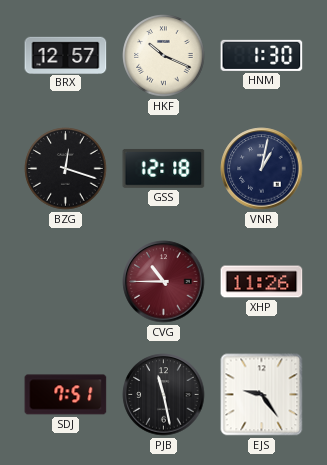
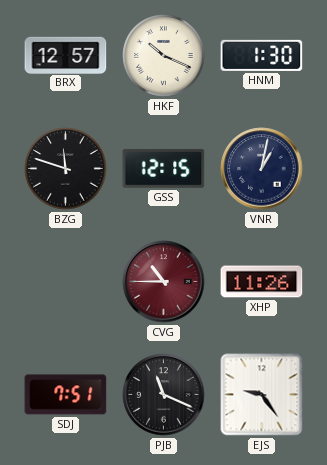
BZG: 12:18 -> 11:48 (66, 169)
GSS: 12:18 -> 12:15 (164, 168)
PJB: 11:28 -> 11:19 (164, 395)
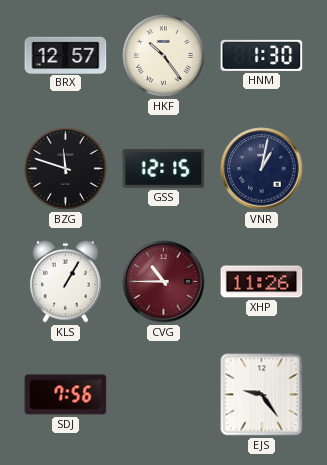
HKF: 10:19 -> 10:24 (164, 56)
KLS: none -> 1:05 (65, 281)
SDJ: 7:51 -> 7:56 (66, 395)
PJB: 11:19 -> none (164, 395)
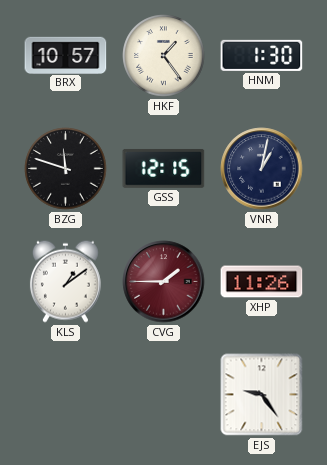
BRX: 12:57 -> 10:57 (66, 55)
HKF: 10:24 -> 1:24 (164, 56)
KLS: 1:05 -> 1:09 (65, 281)
CVG: 10:45 -> 1:45 (164, 282)
SDJ: 7:56 -> none (66, 395)
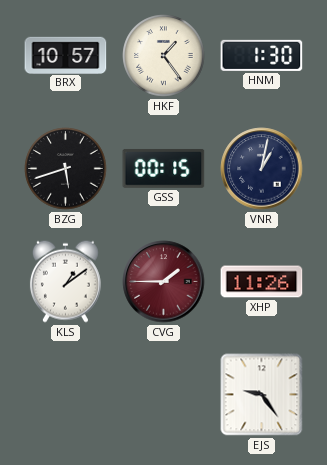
BZG: 11:48 -> 5:42 (66, 169)
GSS: 12:15 -> 00:15 (164, 168)
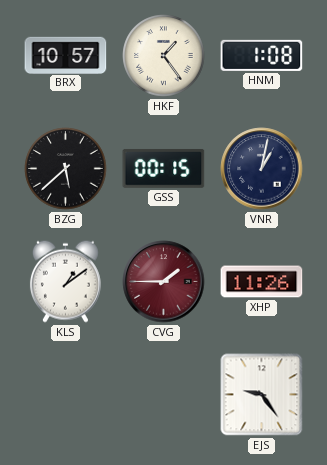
HNM: 1:30 -> 1:08 (262, 55)
BZG: 5:42 -> 5:38 (66, 169)
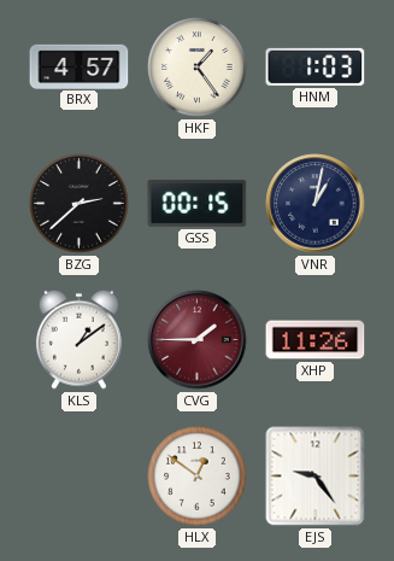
BRX: 10:57 -> 4:57 (80, 66)
HNM: 1:08 -> 1:03 (316, 66)
BZG: 5:38 -> 2:38 (80, 204)
HLX: none -> 12:51 (198, 477)
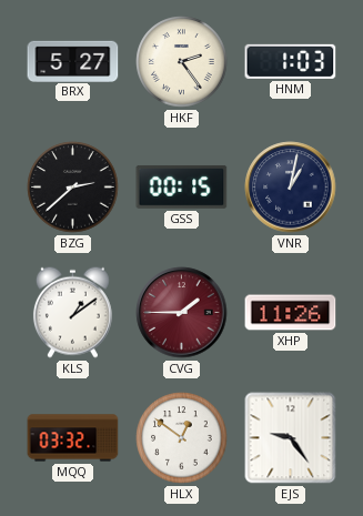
BRX: 4:57 -> 5:27 (73, 61)
HKF: 1:24 -> 2:24 (182, 62)
MQQ: none -> 03:32 (73, 438)
